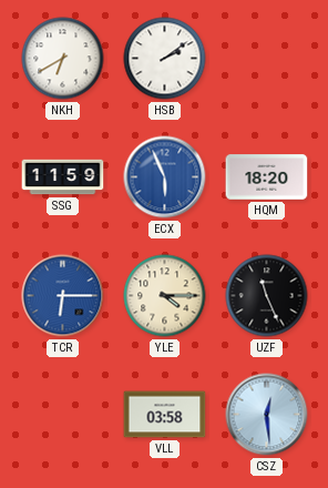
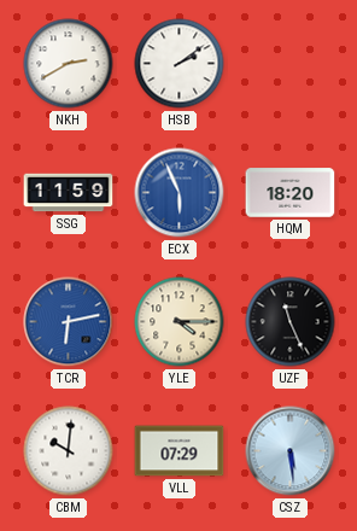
NKH: 6:40 -> 2:40 (69, 64)
TCR: 6:15 -> 6:13 (69, 322)
CBM: none -> 10:01 (69, 451)
VLL: 03:58 -> 07:29 (180, 451)
CSZ: 12:29 -> 5:29 (291, 451)
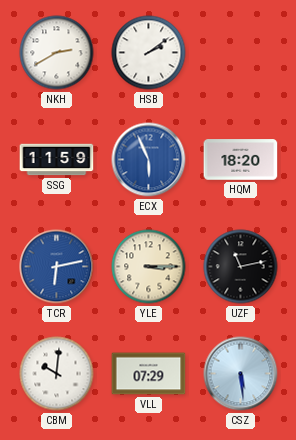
YLE: 4:15 -> 3:15 (149, 267)
UZF: 11:26 -> 11:13 (241, 267)
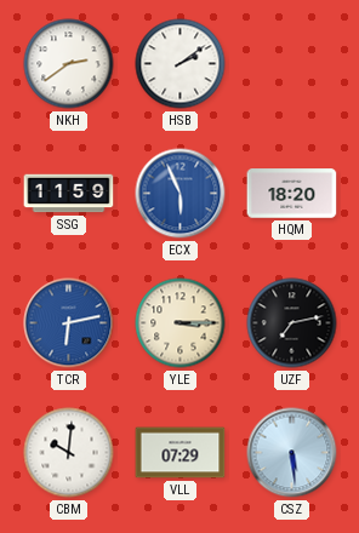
NKH: 2:40 -> 2:39 (69, 64)
UZF: 11:13 -> 7:13 (292, 323)
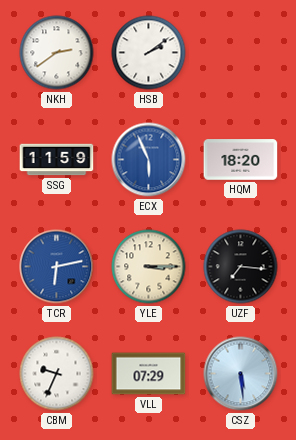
UZF: 7:13 -> 7:16 (241, 267)
CBM: 10:01 -> 9:34 (57, 374)
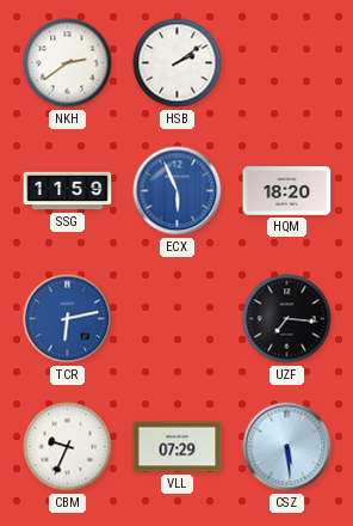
YLE: 3:15 -> none (149, 267)
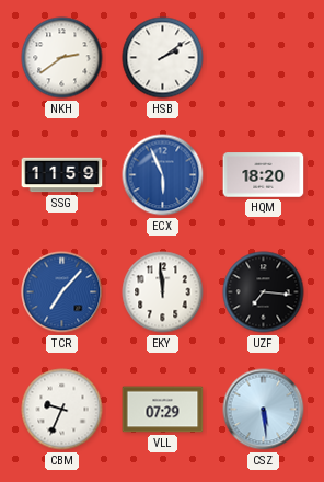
TCR: 6:13 -> 7:07 (62, 292)
EKY: none -> 11:59 (163, 292)
